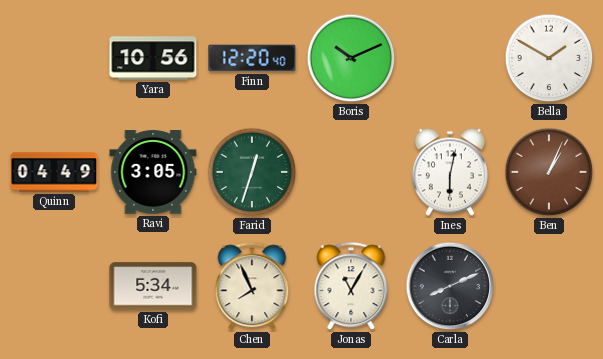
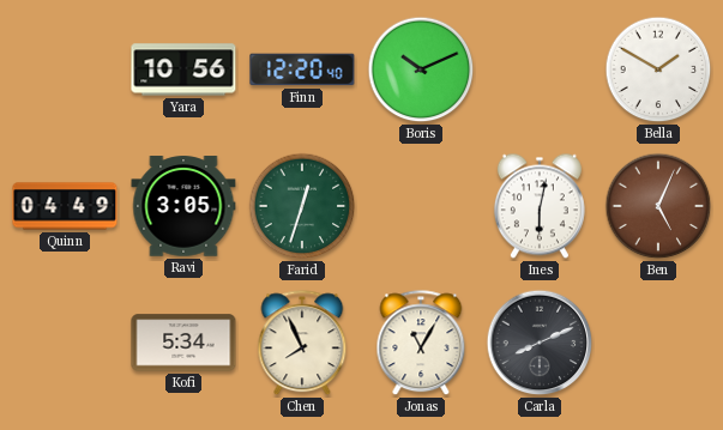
Ben: 1:04 -> 5:04 (658, 206)
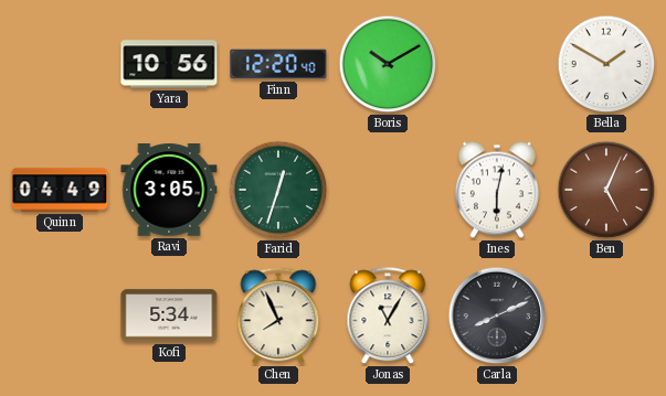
Boris: 10:11 -> 10:10 (388, 64)
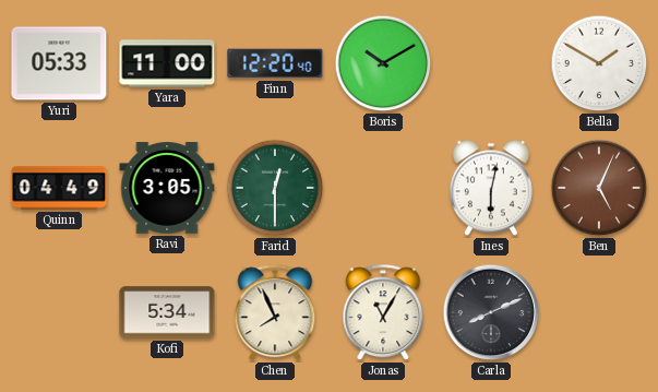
Yuri: none -> 05:33 (59, 63)
Yara: 10:56 -> 11:00 (167, 63)
Farid: 12:33 -> 12:30 (275, 188)
